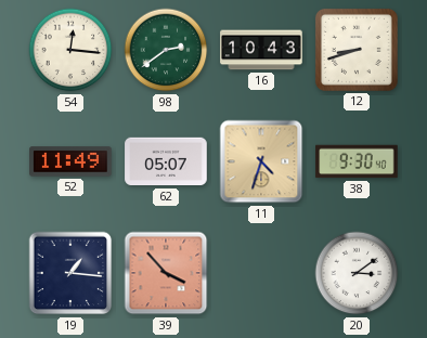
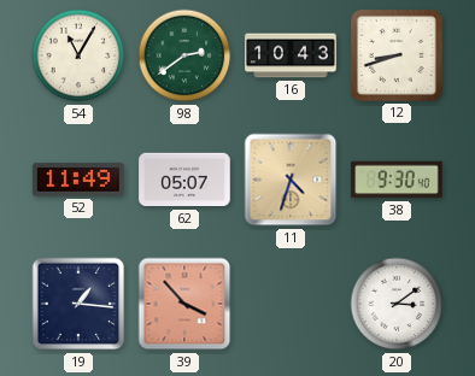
54: 12:16 -> 11:05 (78, 55)
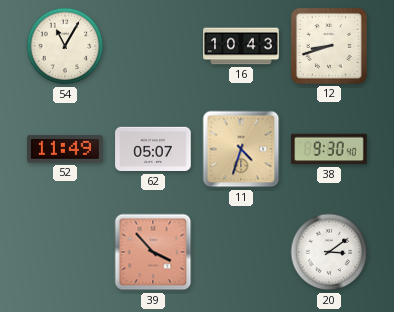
98: 2:39 -> none (184, 55)
19: 1:16 -> none (78, 304)
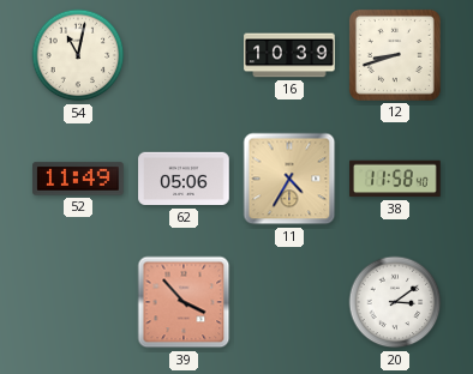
54: 11:05 -> 11:02 (78, 55)
16: 10:43 -> 10:39 (289, 55)
62: 05:07 -> 05:06 (184, 179)
11: 4:33 -> 4:35 (289, 179)
38: 9:30 -> 11:58 (395, 179)
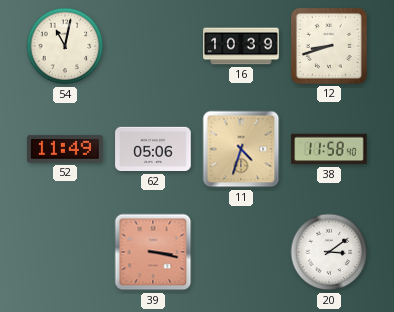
11: 4:35 -> 4:33 (241, 149)
39: 3:53 -> 3:17 (153, 252)
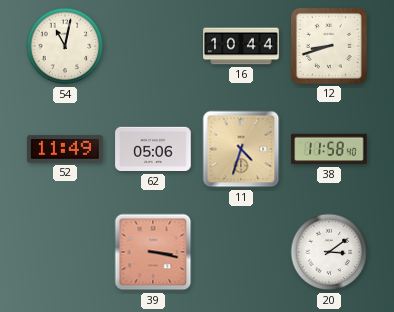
16: 10:39 -> 10:44 (241, 46)
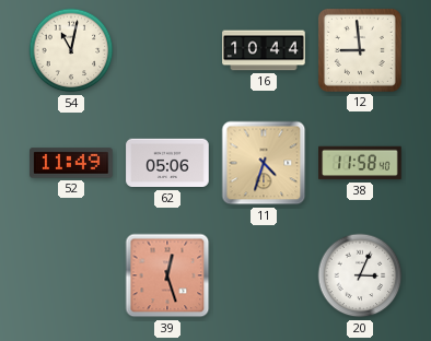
12: 8:42 -> 8:59 (360, 50)
39: 3:17 -> 12:27 (167, 275)
20: 3:09 -> 3:04 (360, 275)
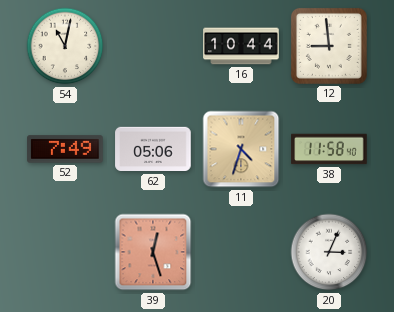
52: 11:49 -> 7:49 (65, 149)
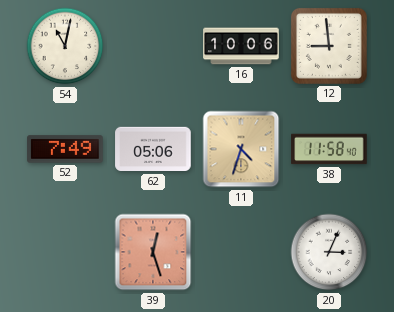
16: 10:44 -> 10:06 (241, 46)
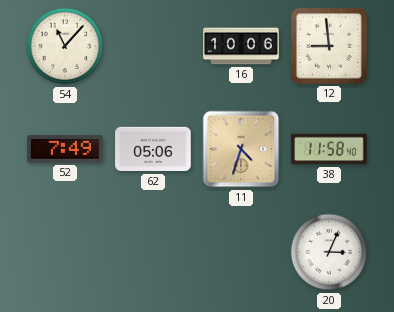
54: 11:02 -> 11:07 (65, 46)
39: 12:27 -> none (153, 252)
